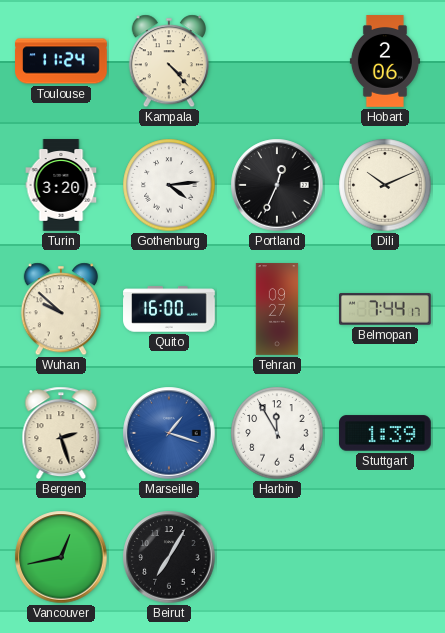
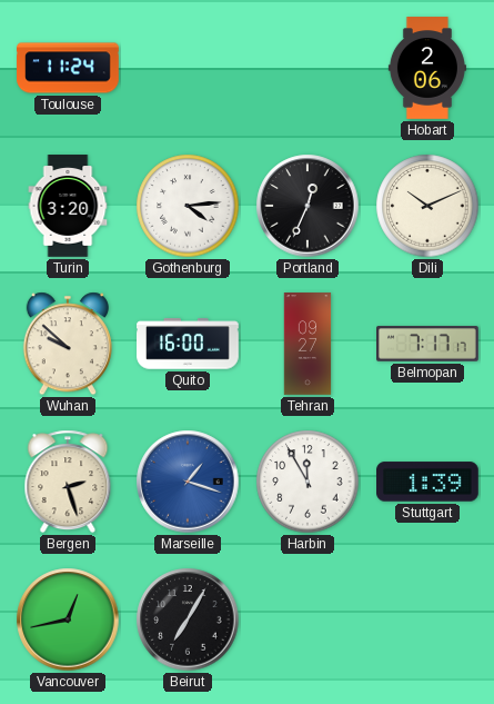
Kampala: 4:23 -> none (169, 61)
Belmopan: 7:44 -> 7:17 (429, 344)
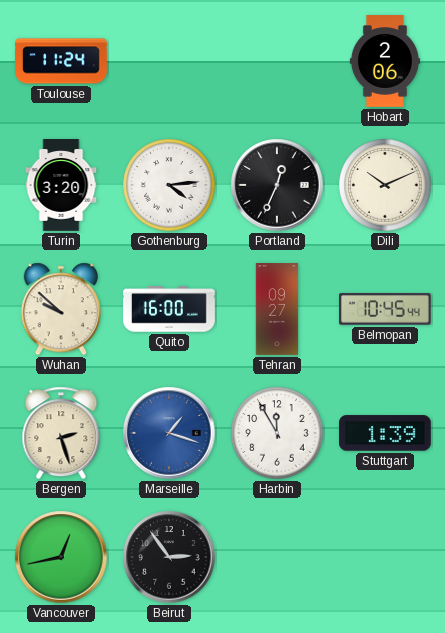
Belmopan: 7:17 -> 10:45 (386, 309)
Beirut: 7:05 -> 2:54 (169, 557)
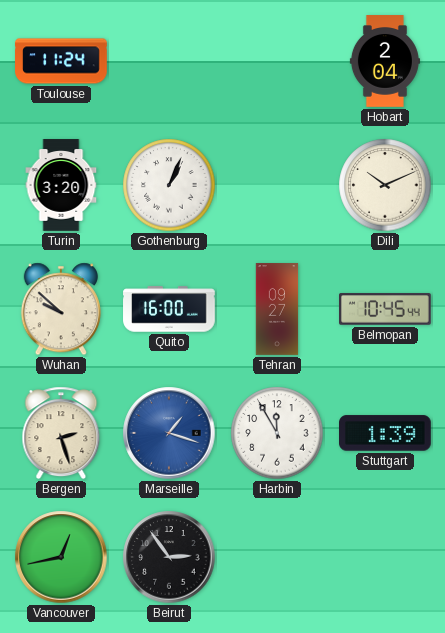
Hobart: 2:06 -> 2:04 (385, 61)
Gothenburg: 4:14 -> 1:04 (169, 185)
Portland: 12:34 -> none (277, 185)
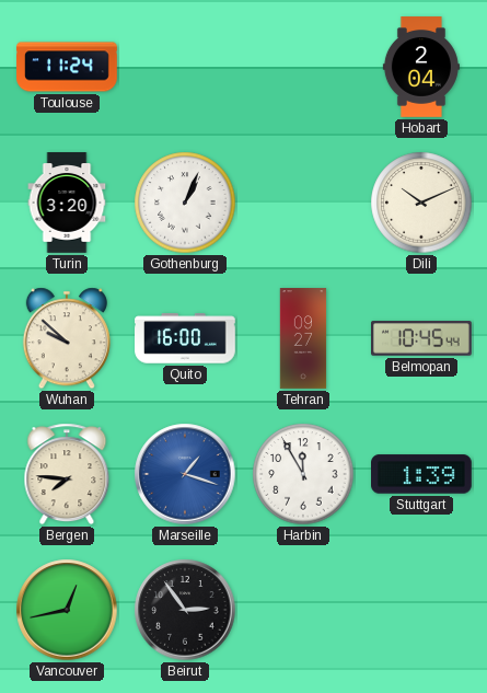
Bergen: 2:27 -> 7:46 (67, 474)
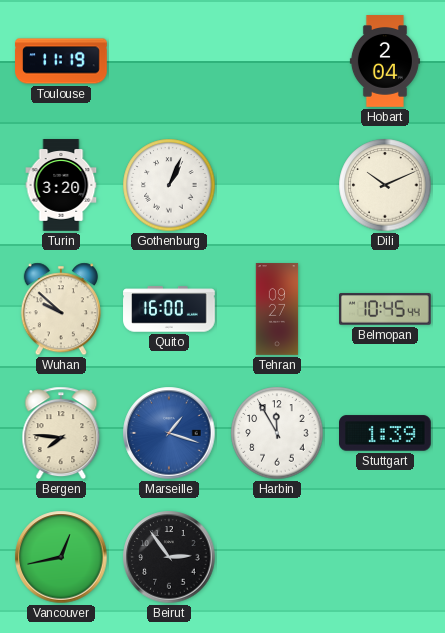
Toulouse: 11:24 -> 11:19 (61, 61)
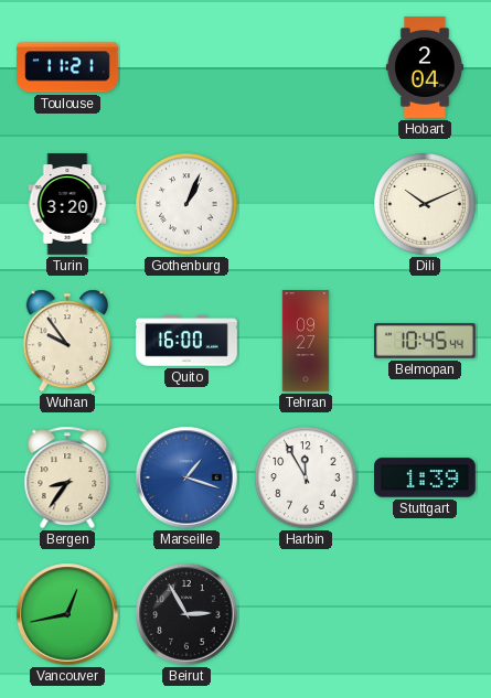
Toulouse: 11:19 -> 11:21 (67, 67)
Wuhan: 9:52 -> 9:54 (67, 341)
Bergen: 7:46 -> 8:36 (67, 477)
Beirut: 2:54 -> 2:55 (186, 614)
